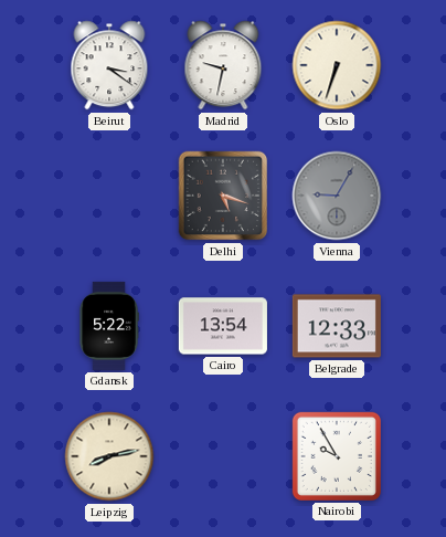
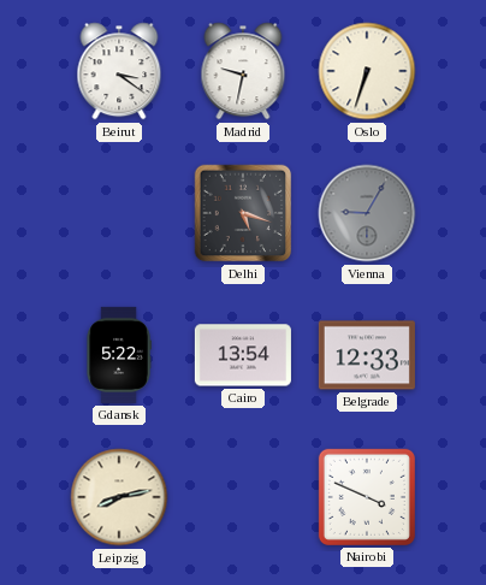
Nairobi: 9:55 -> 3:49 (367, 497)
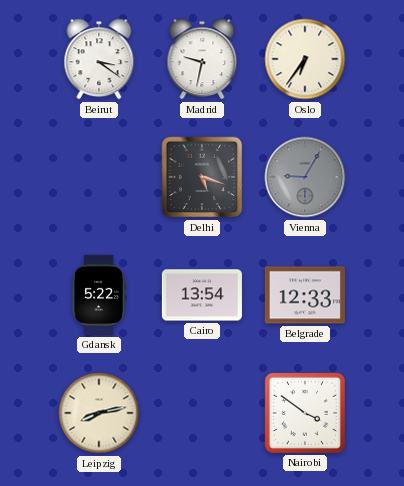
Oslo: 6:33 -> 6:36 (305, 59)
Nairobi: 3:49 -> 3:51 (305, 413)
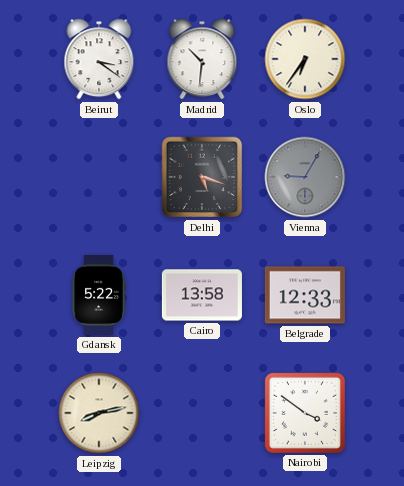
Madrid: 9:32 -> 10:31 (202, 59)
Cairo: 13:54 -> 13:58 (202, 295)
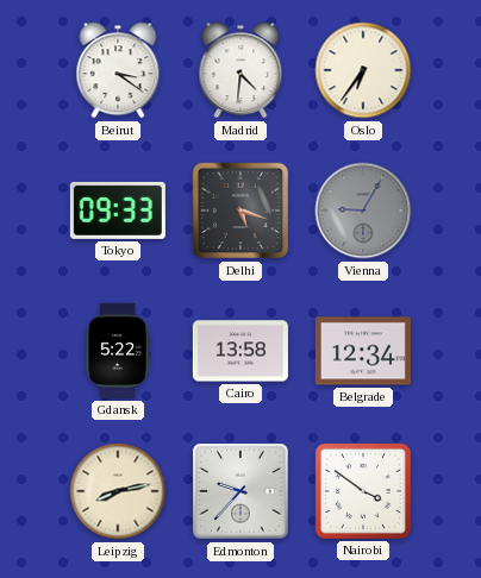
Madrid: 10:31 -> 4:31 (240, 70)
Tokyo: none -> 09:33 (118, 211)
Belgrade: 12:33 -> 12:34 (363, 351)
Edmonton: none -> 9:37 (240, 491)
